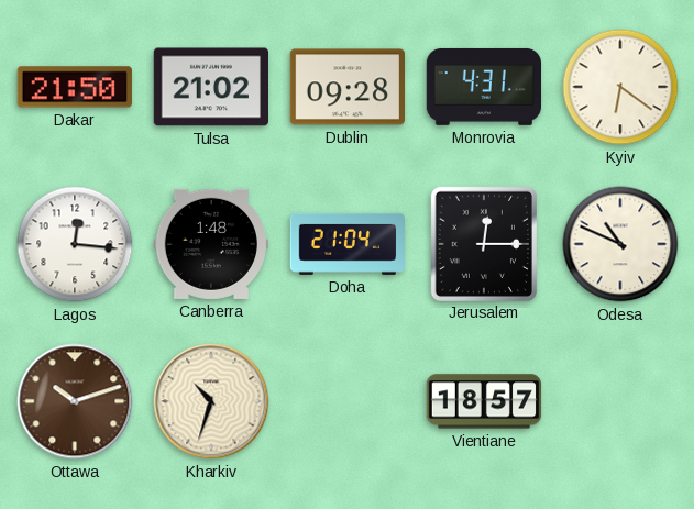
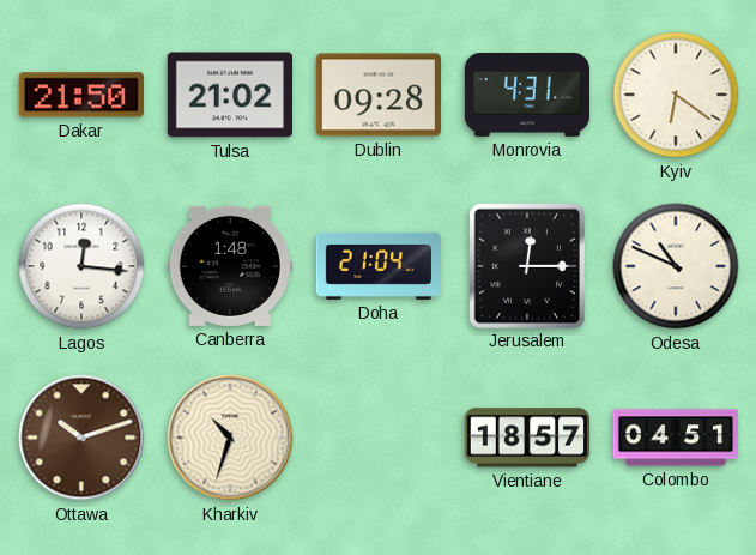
Colombo: none -> 04:51 (676, 438)
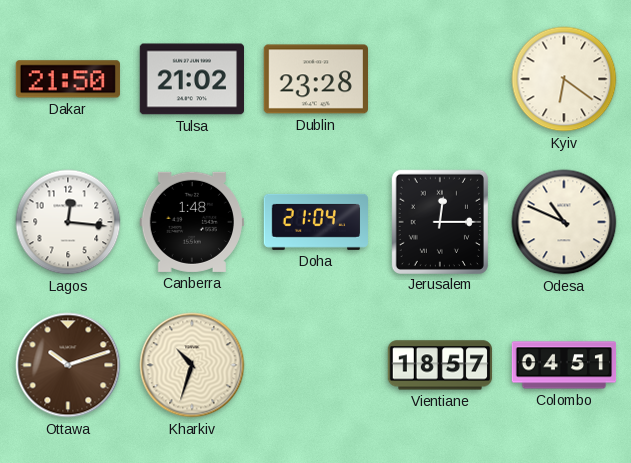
Dublin: 09:28 -> 23:28 (315, 79)
Monrovia: 4:31 -> none (526, 95)
